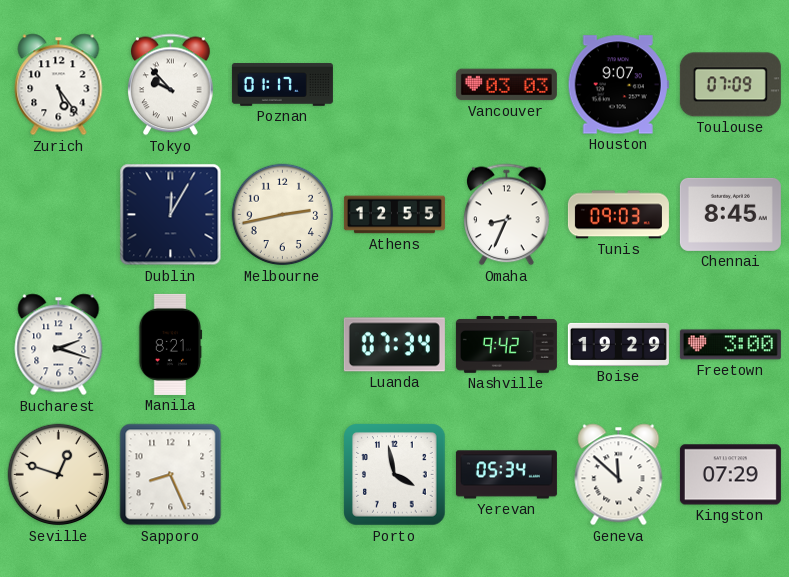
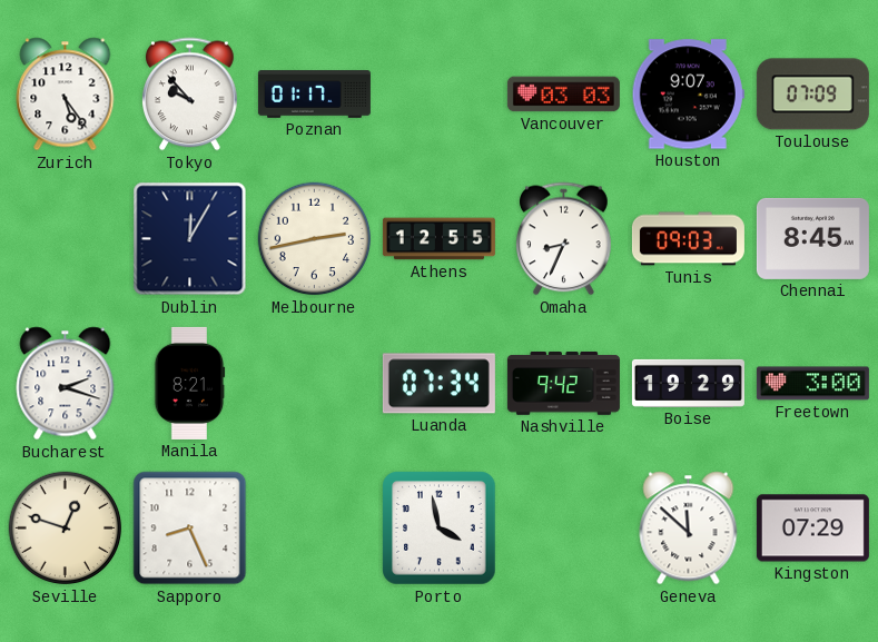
Yerevan: 05:34 -> none (506, 475)
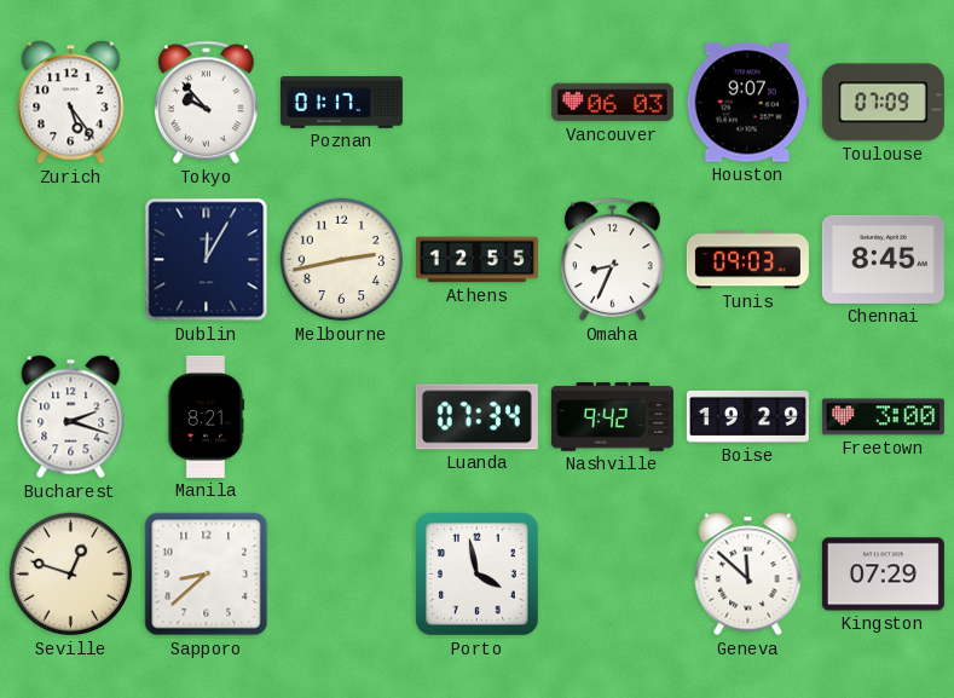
Vancouver: 03:03 -> 06:03 (612, 103)
Sapporo: 8:26 -> 8:38 (207, 575)
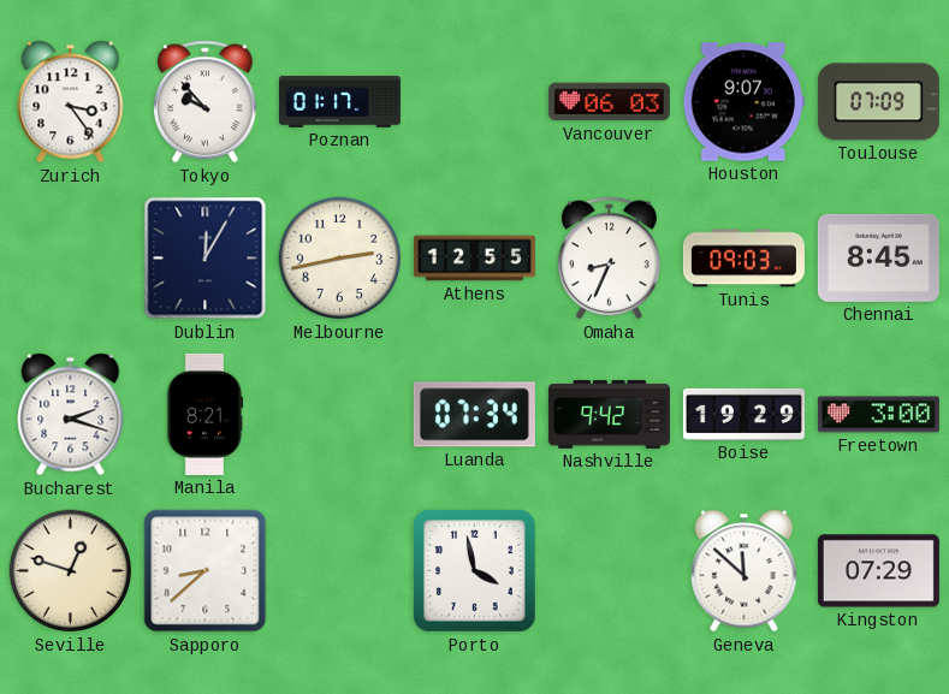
Zurich: 5:24 -> 3:24 (71, 102)
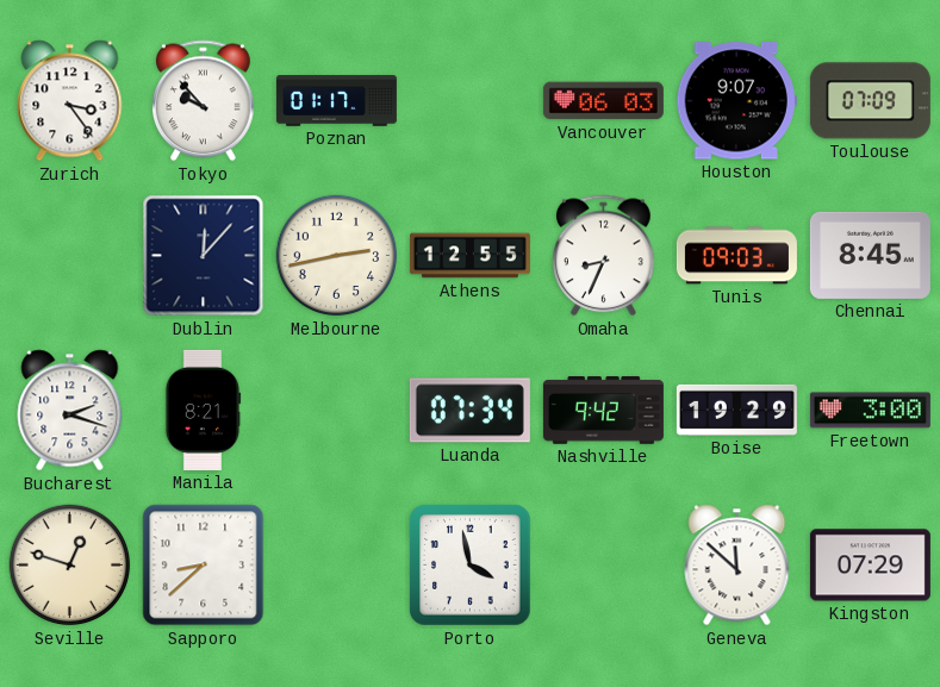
Dublin: 12:05 -> 12:07 (204, 256)
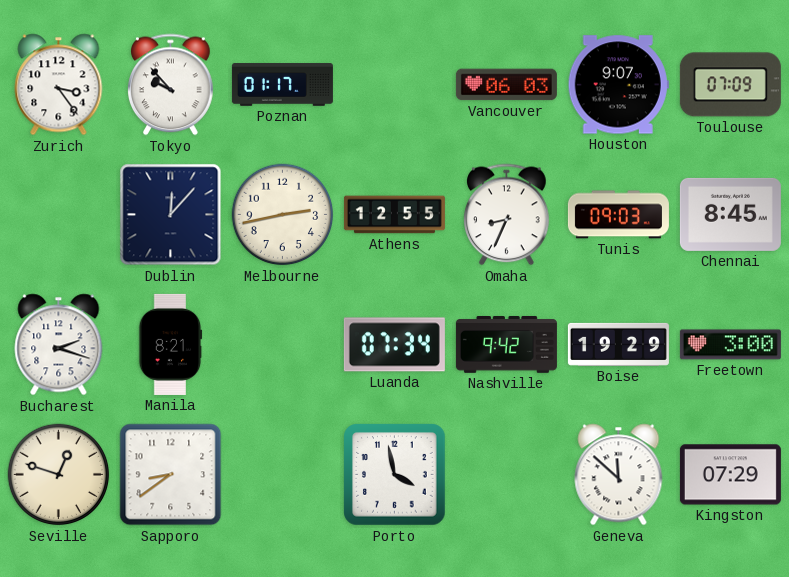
Sapporo: 8:38 -> 8:39 (171, 475)
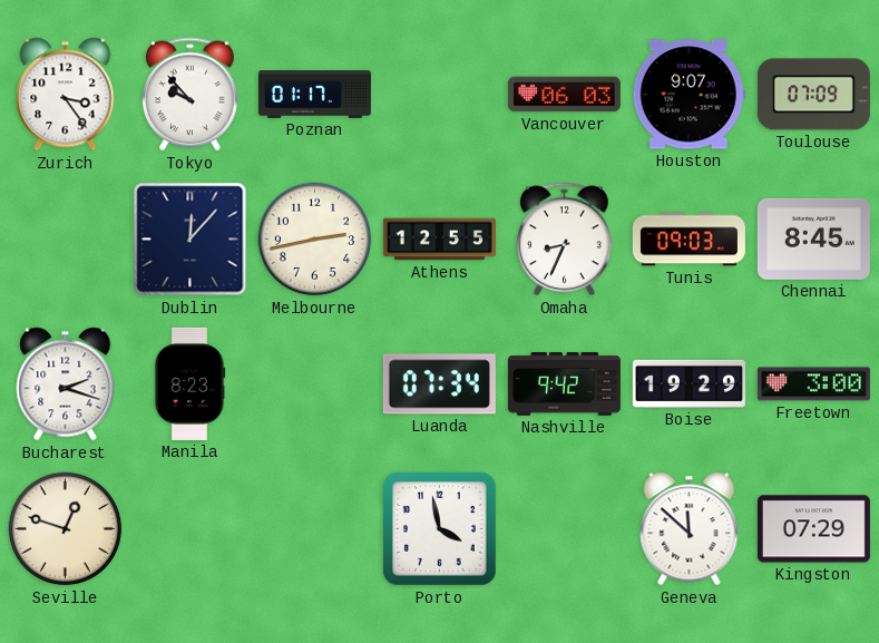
Manila: 8:21 -> 8:23 (189, 383)
Sapporo: 8:39 -> none (171, 475)
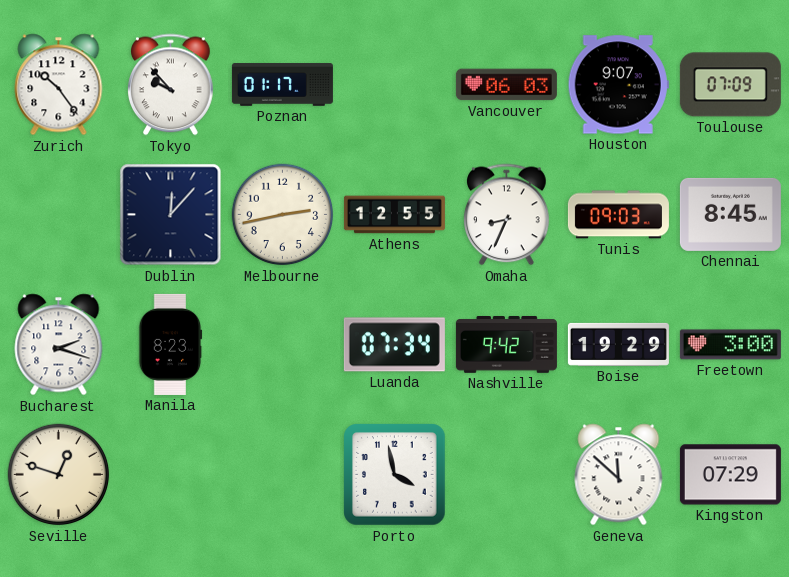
Zurich: 3:24 -> 10:24 (59, 85)
